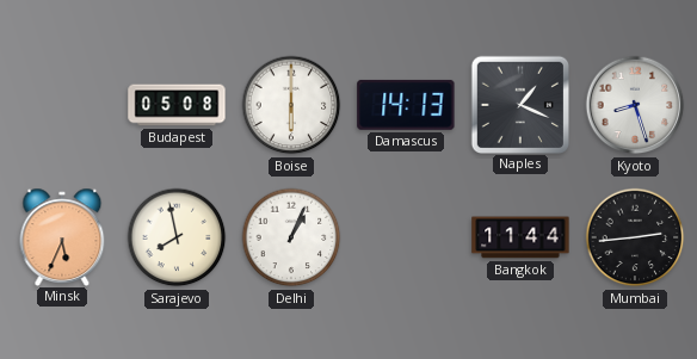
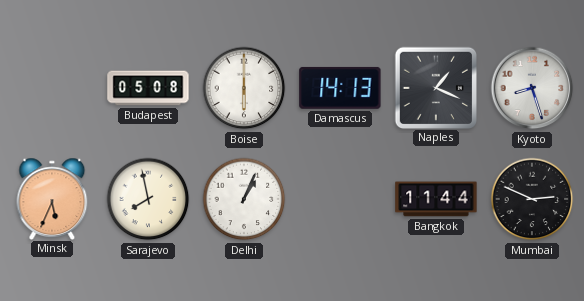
Mumbai: 2:44 -> 2:49 (532, 199)
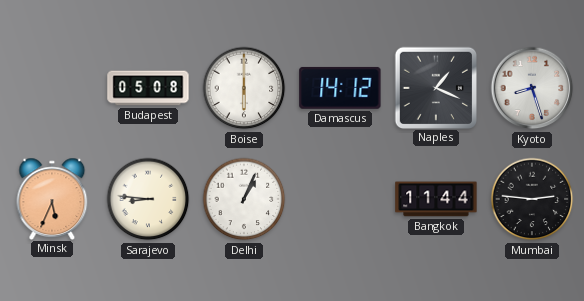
Damascus: 14:13 -> 14:12 (340, 88)
Sarajevo: 7:58 -> 8:46 (148, 199)
Mumbai: 2:49 -> 2:46 (532, 199)
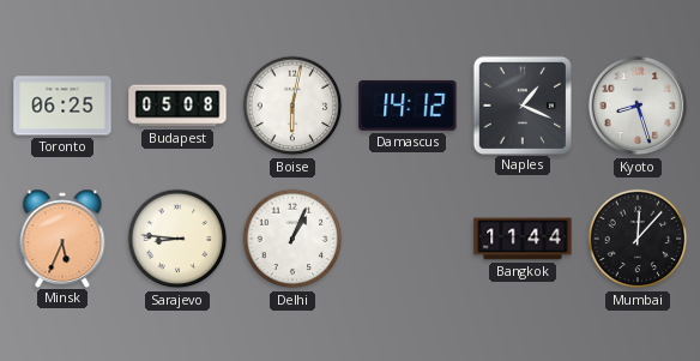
Toronto: none -> 06:25 (62, 106)
Boise: 6:00 -> 6:02 (292, 106)
Mumbai: 2:46 -> 12:07 (638, 239)
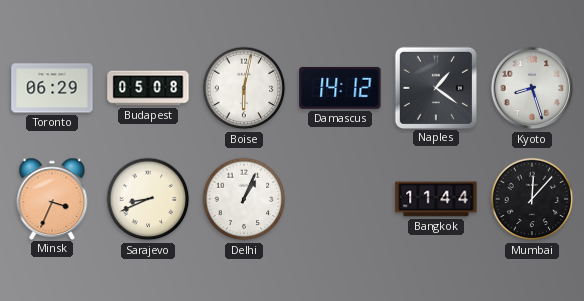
Toronto: 06:25 -> 06:29 (52, 88)
Naples: 1:19 -> 1:21 (435, 87)
Minsk: 5:34 -> 3:34 (52, 198)
Sarajevo: 8:46 -> 8:41 (148, 199)
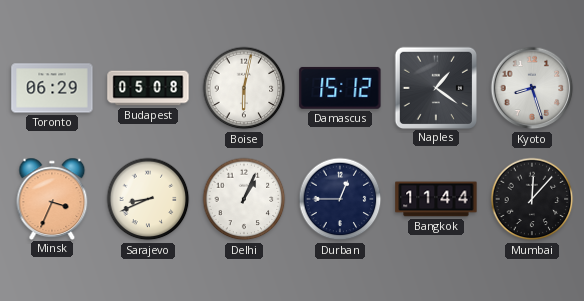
Damascus: 14:12 -> 15:12 (340, 88)
Durban: none -> 12:45 (340, 199)
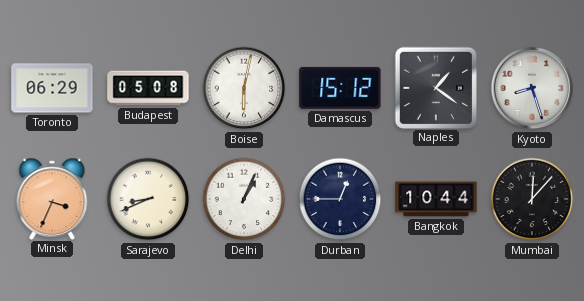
Bangkok: 11:44 -> 10:44 (436, 199)
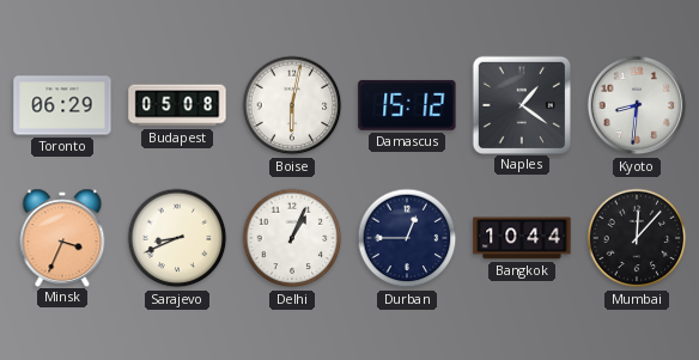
Kyoto: 8:27 -> 8:31 (637, 105)
